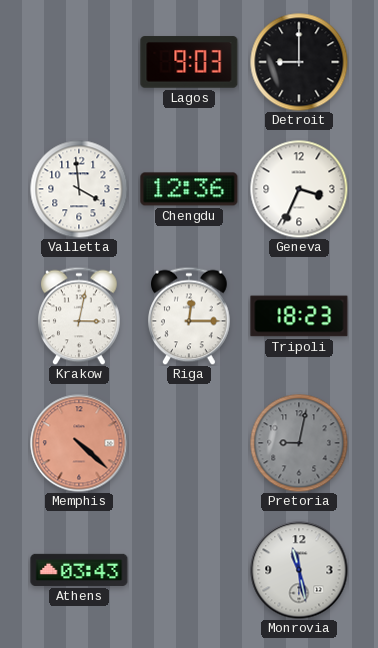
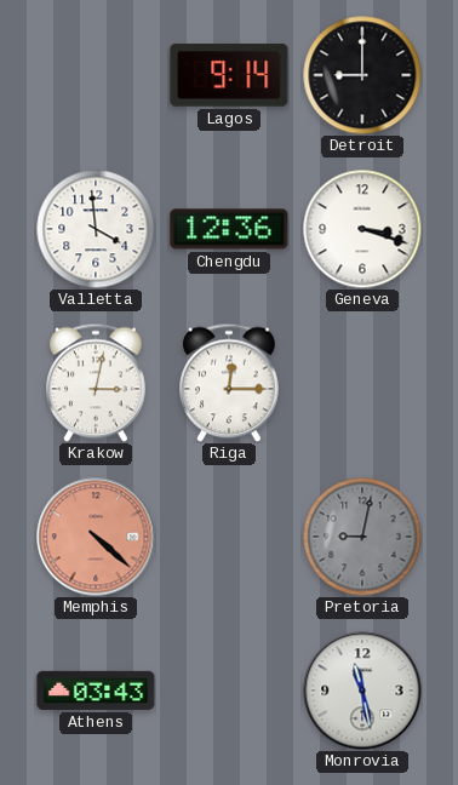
Lagos: 9:03 -> 9:14 (229, 75)
Geneva: 3:34 -> 3:18 (362, 229)
Tripoli: 18:23 -> none (299, 316)
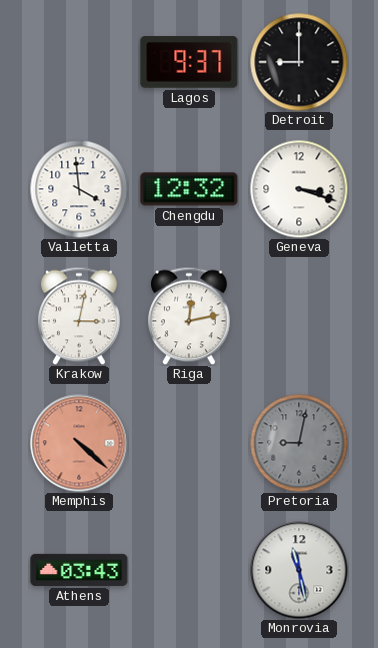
Lagos: 9:14 -> 9:37 (189, 62)
Chengdu: 12:36 -> 12:32 (189, 189)
Riga: 12:15 -> 12:13 (190, 316)
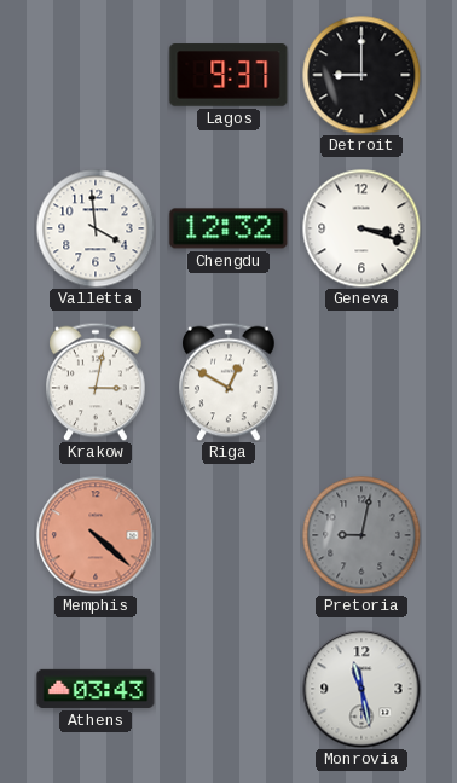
Riga: 12:13 -> 12:50 (230, 382)
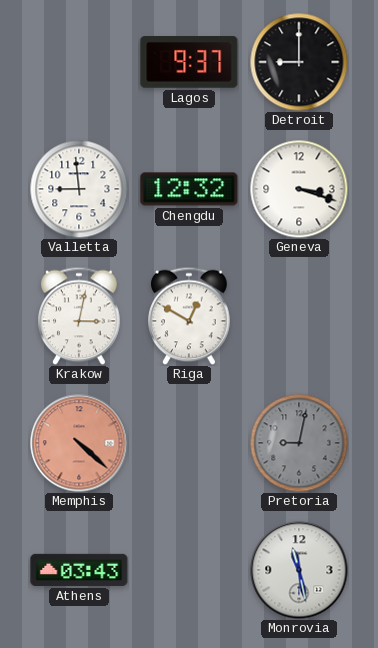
Valletta: 3:59 -> 8:59 (79, 189)
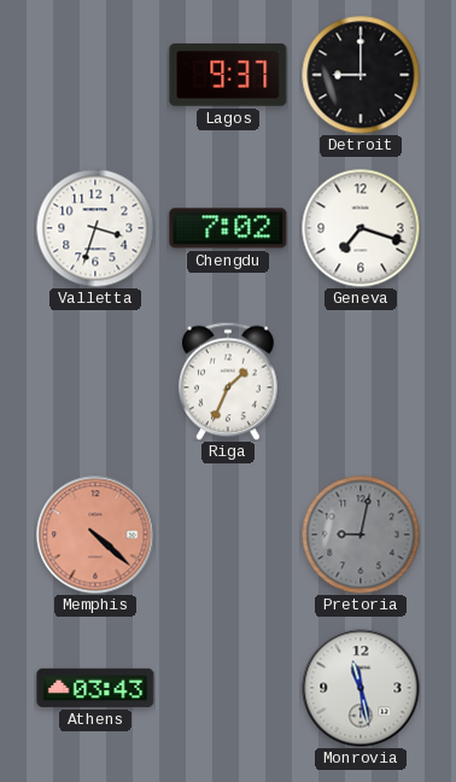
Valletta: 8:59 -> 3:33 (95, 228)
Chengdu: 12:32 -> 7:02 (228, 228)
Geneva: 3:18 -> 7:18 (361, 228)
Krakow: 3:02 -> none (80, 316)
Riga: 12:50 -> 1:34 (229, 381)
